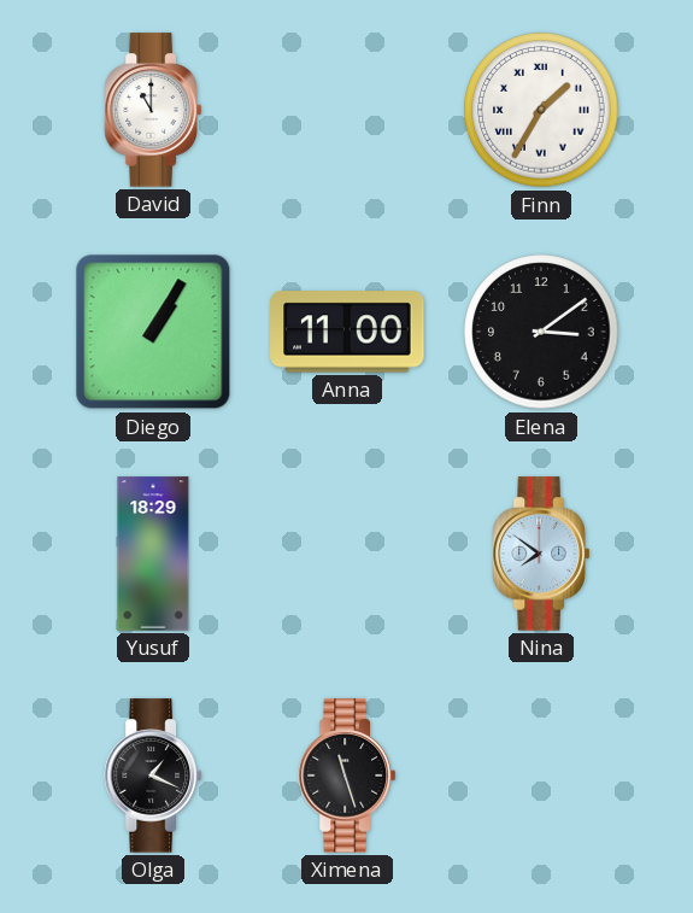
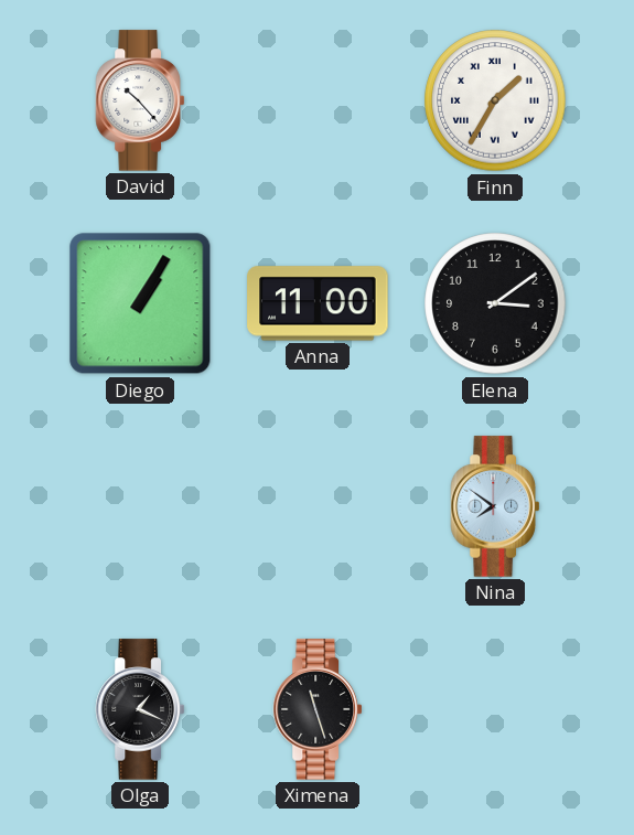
David: 11:00 -> 10:23 (139, 100)
Yusuf: 18:29 -> none (153, 554)
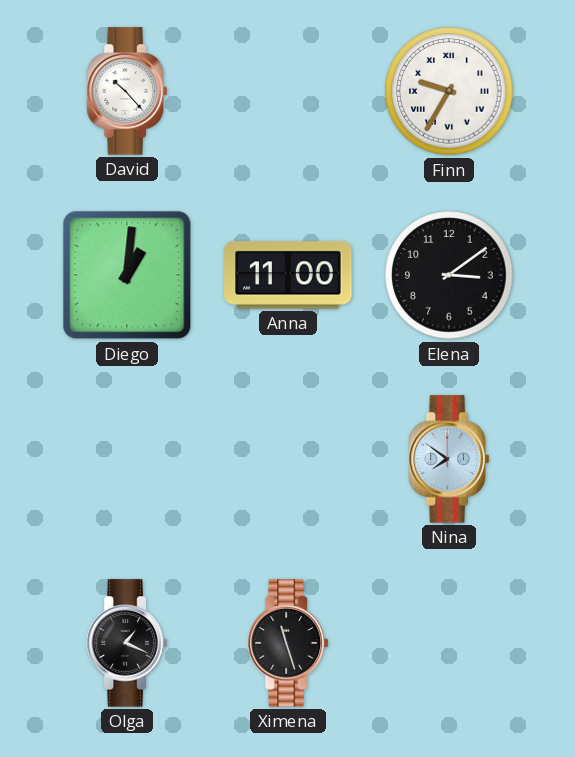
Finn: 1:35 -> 9:35 (449, 91)
Diego: 1:05 -> 1:01 (127, 275)
